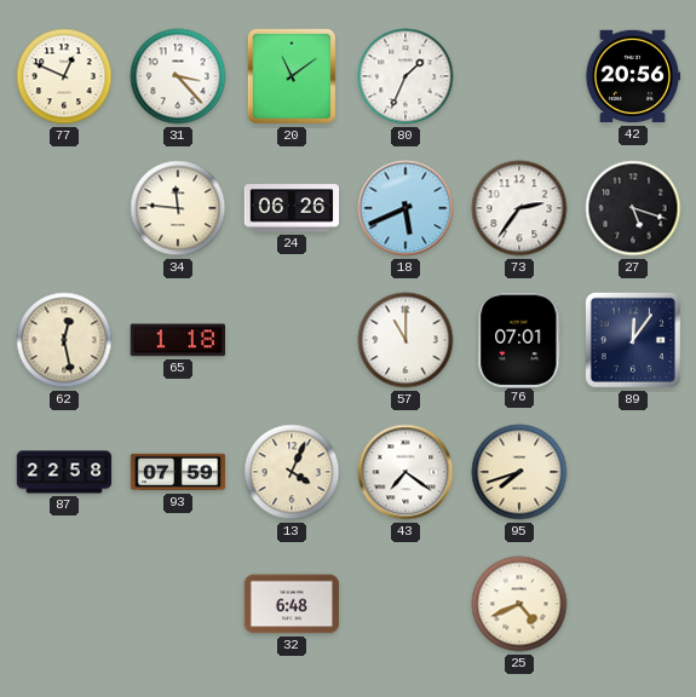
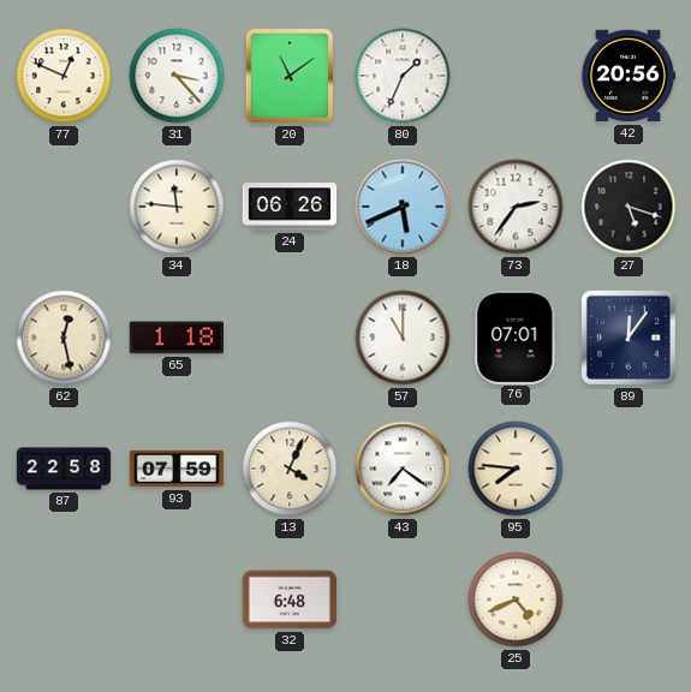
95: 7:42 -> 7:46 (516, 469)
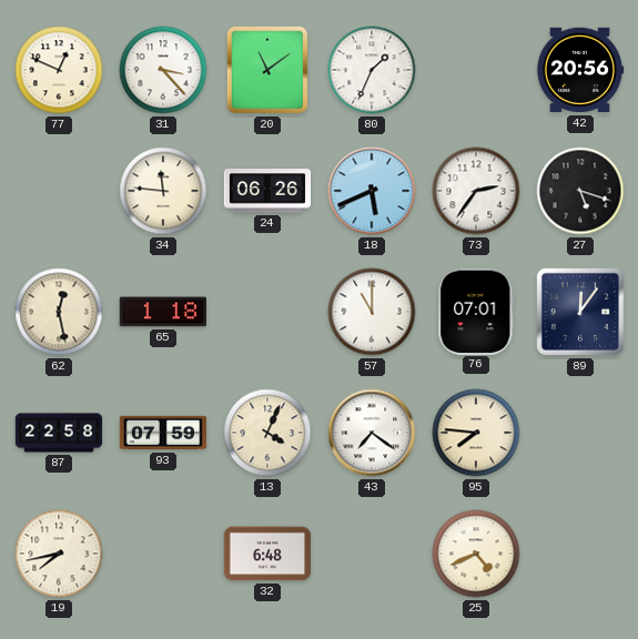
19: none -> 7:43 (59, 554)
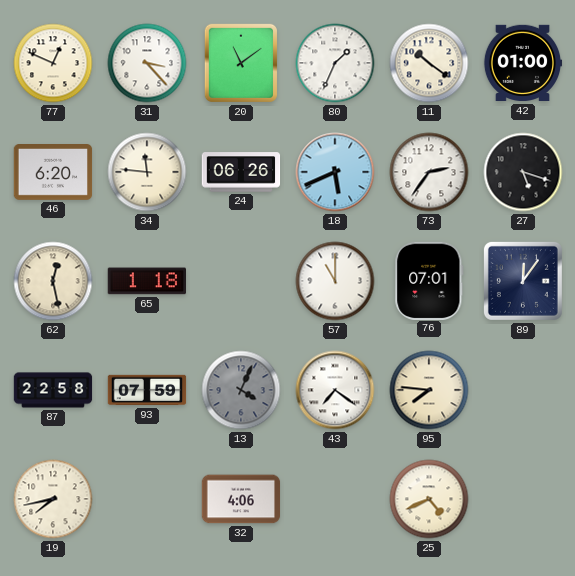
11: none -> 10:21 (429, 63)
42: 20:56 -> 01:00 (523, 63)
46: none -> 6:20 (53, 173)
13 dial: cream -> grey (241, 390)
32: 6:48 -> 4:06 (241, 499)
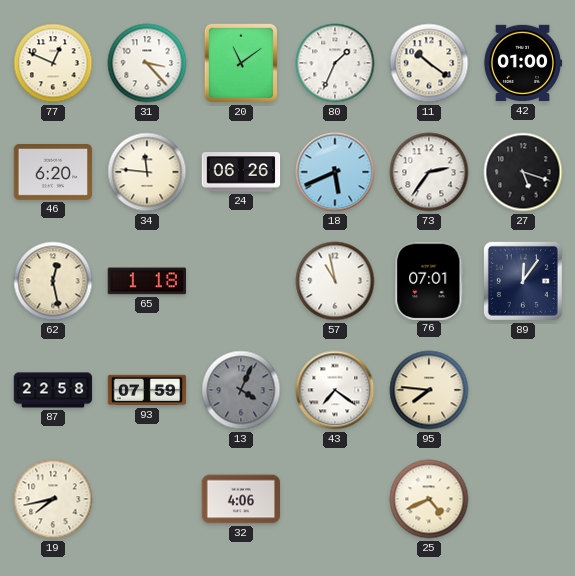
57: 11:00 -> 10:58 (335, 281)
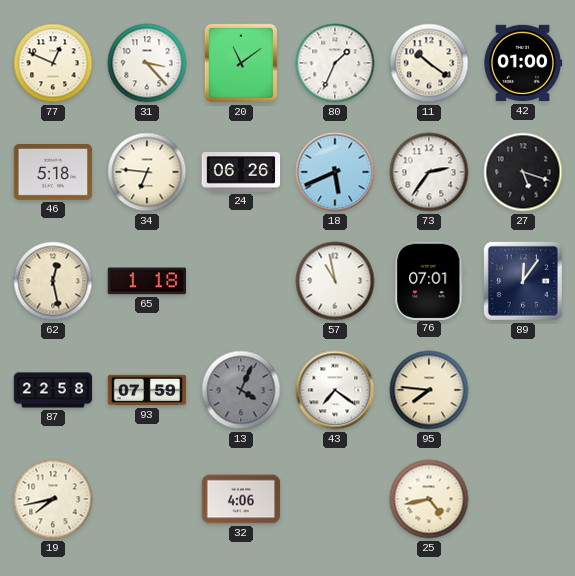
46: 6:20 -> 5:18 (53, 173)
34: 11:46 -> 6:46 (147, 172)
25: 4:41 -> 4:43 (429, 499)
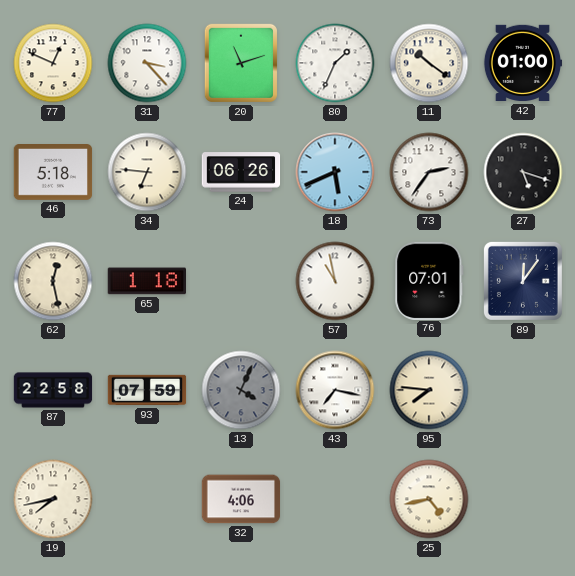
20: 11:09 -> 11:12 (241, 63)
43: 7:21 -> 7:17 (335, 390)
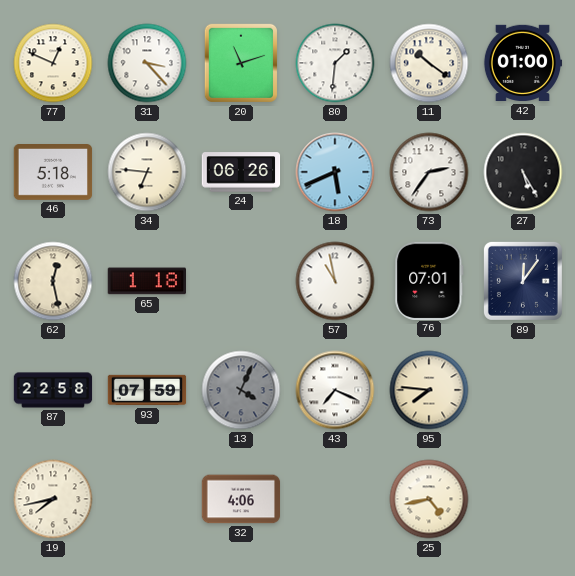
80: 1:34 -> 1:31 (335, 63)
27: 5:18 -> 5:25 (523, 172)
43: 7:17 -> 7:19 (335, 390)
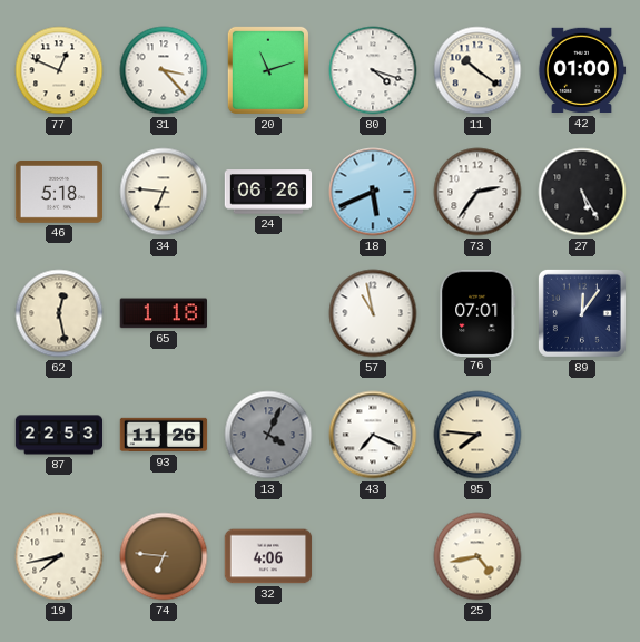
80: 1:31 -> 4:18 (373, 70)
87: 22:58 -> 22:53 (59, 435)
93: 07:59 -> 11:26 (164, 435)
74: none -> 6:46 (164, 556)
